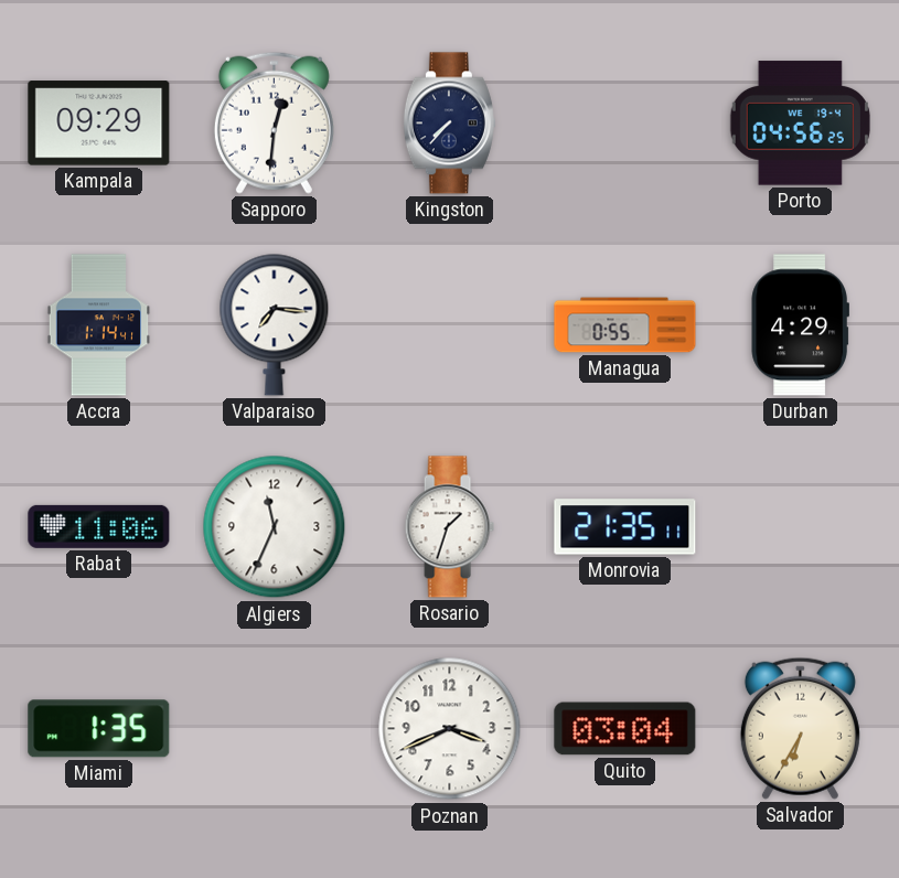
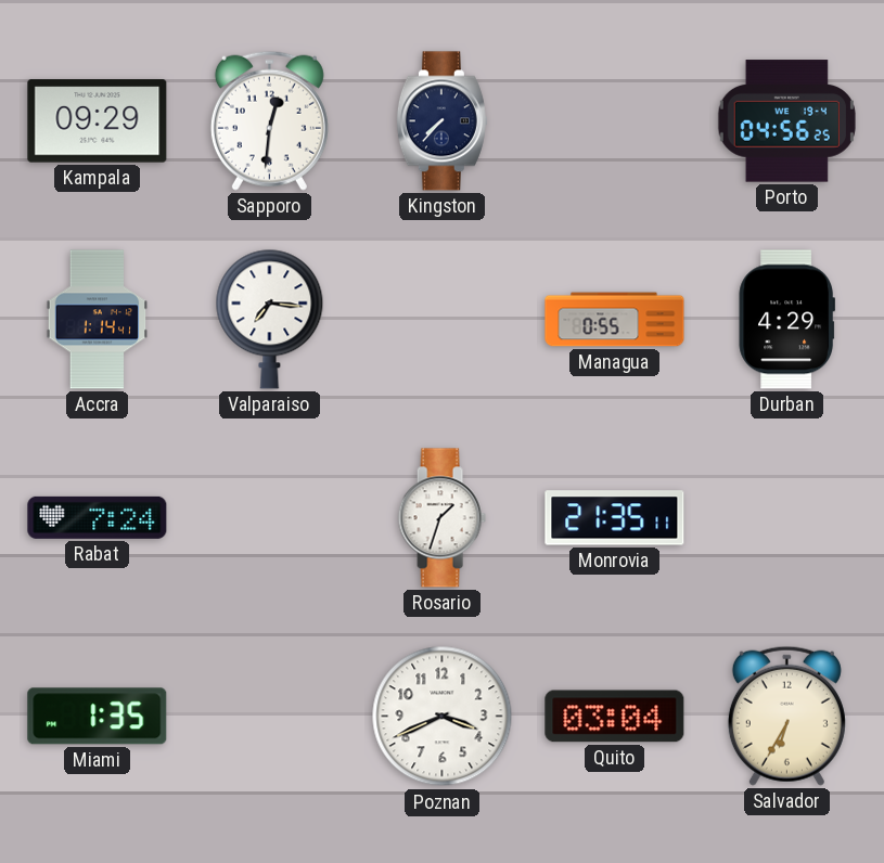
Rabat: 11:06 -> 7:24 (98, 517)
Algiers: 11:34 -> none (275, 527)
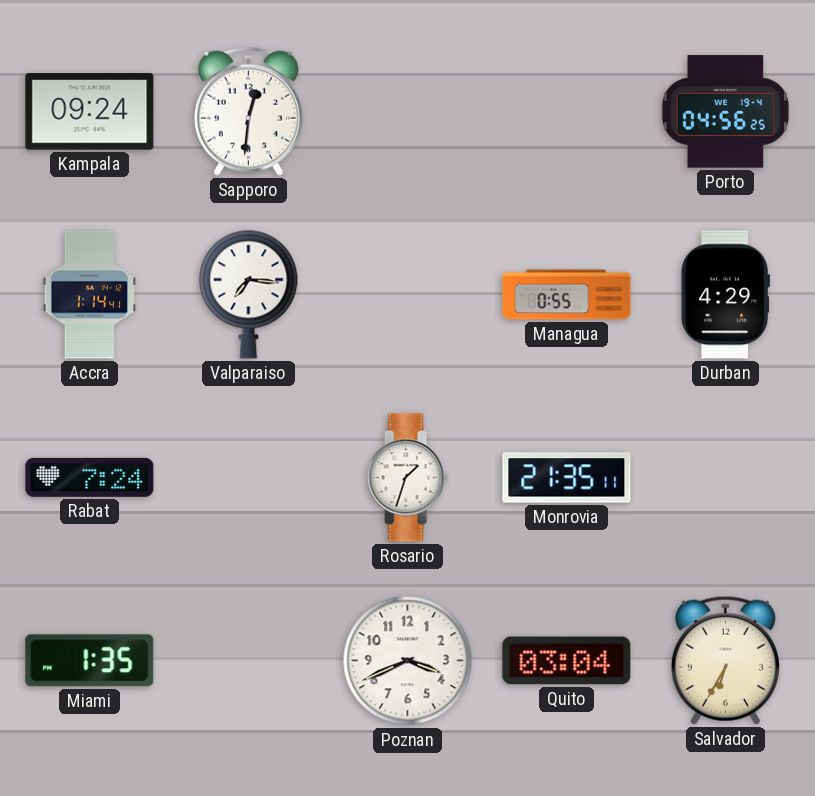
Kampala: 09:29 -> 09:24 (90, 112)
Kingston: 7:37 -> none (441, 121)
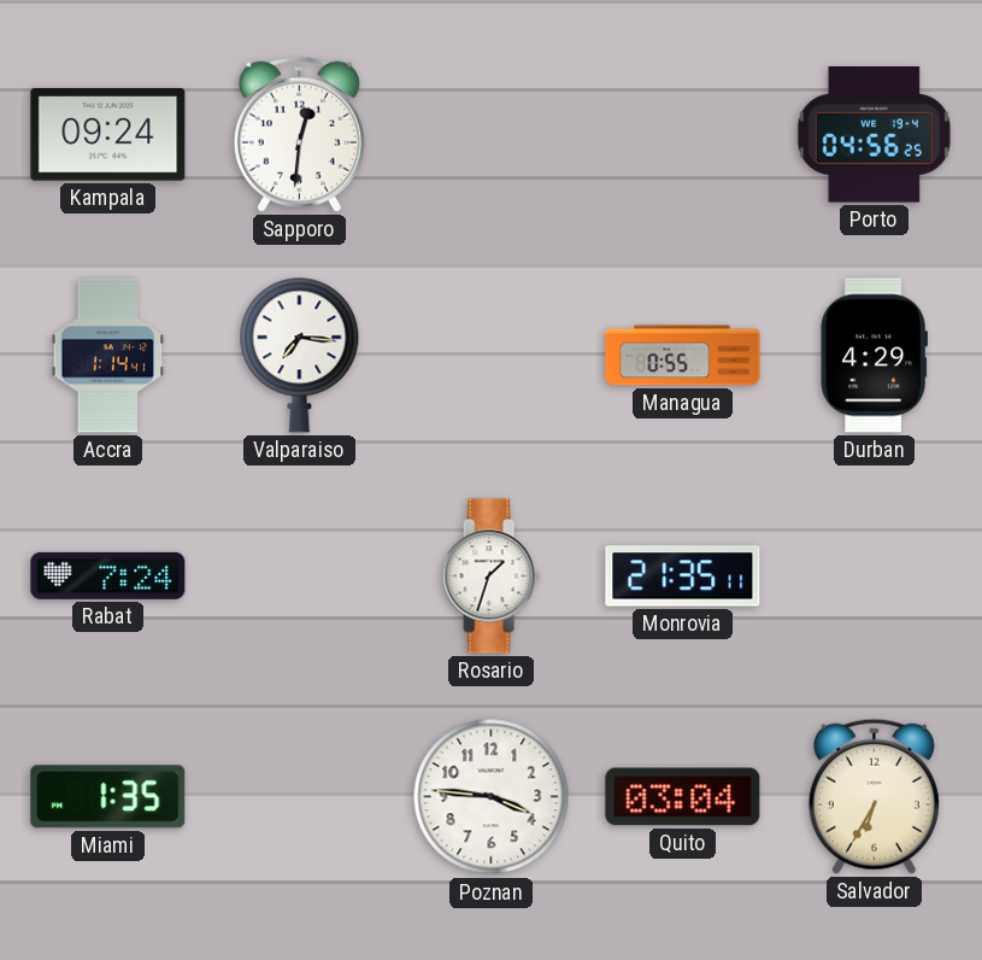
Poznan: 3:41 -> 3:46 (492, 797)
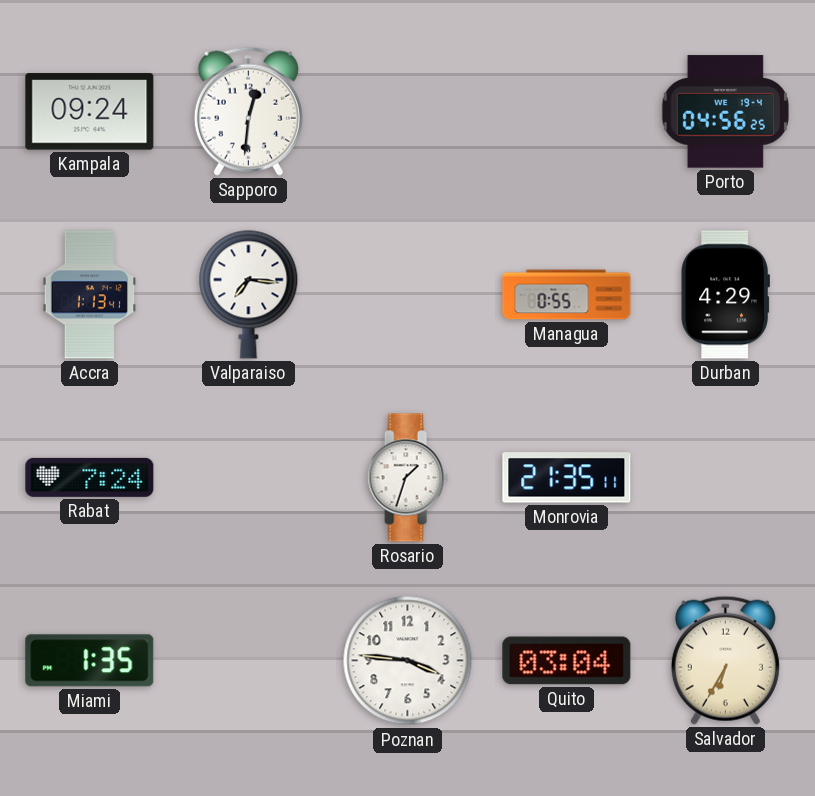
Accra: 1:14 -> 1:13 (90, 295)
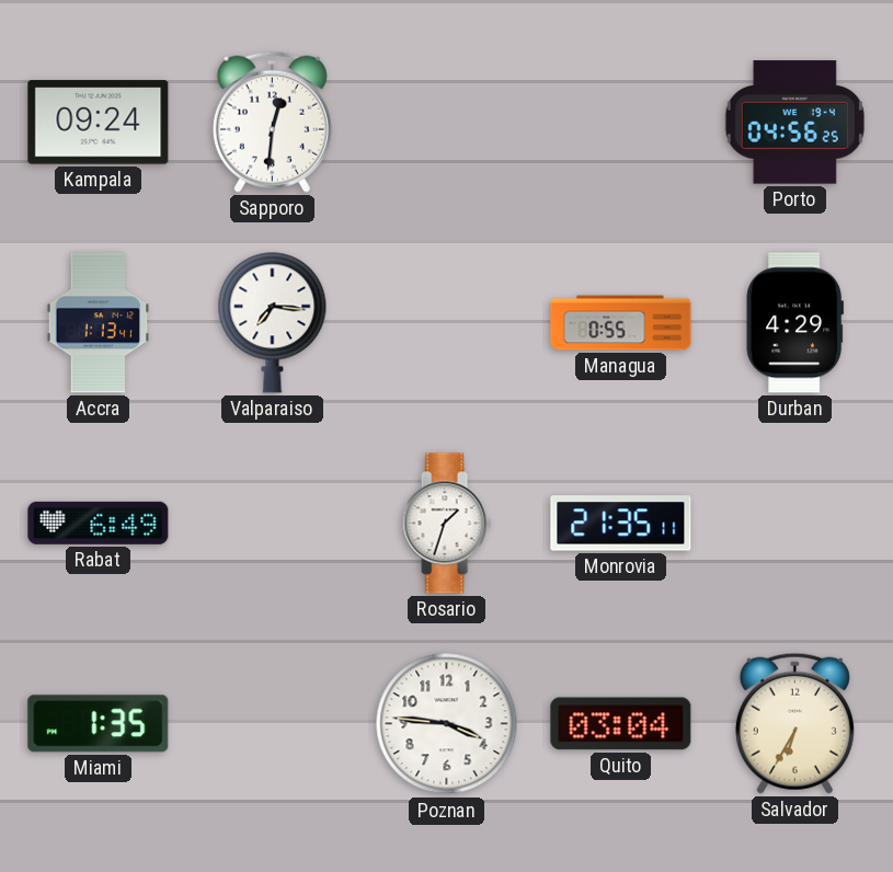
Rabat: 7:24 -> 6:49 (99, 523)
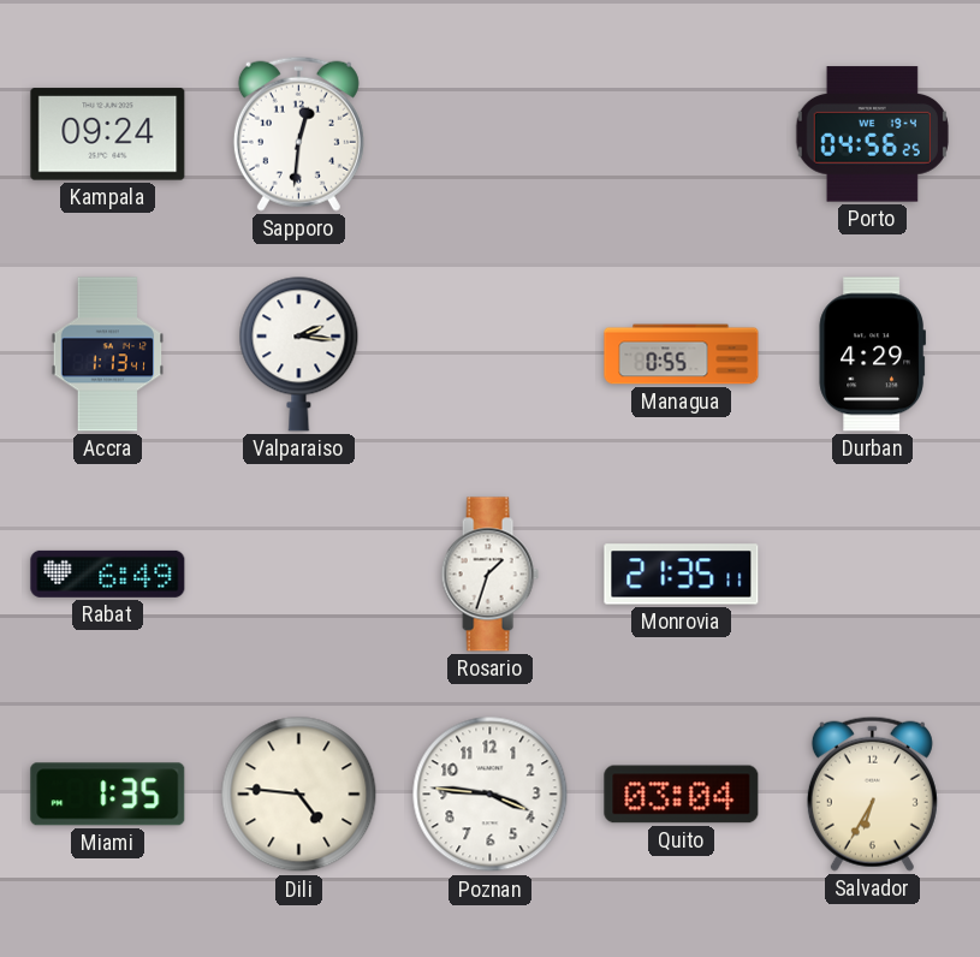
Valparaiso: 7:16 -> 2:16 (299, 353)
Dili: none -> 4:46 (299, 795)
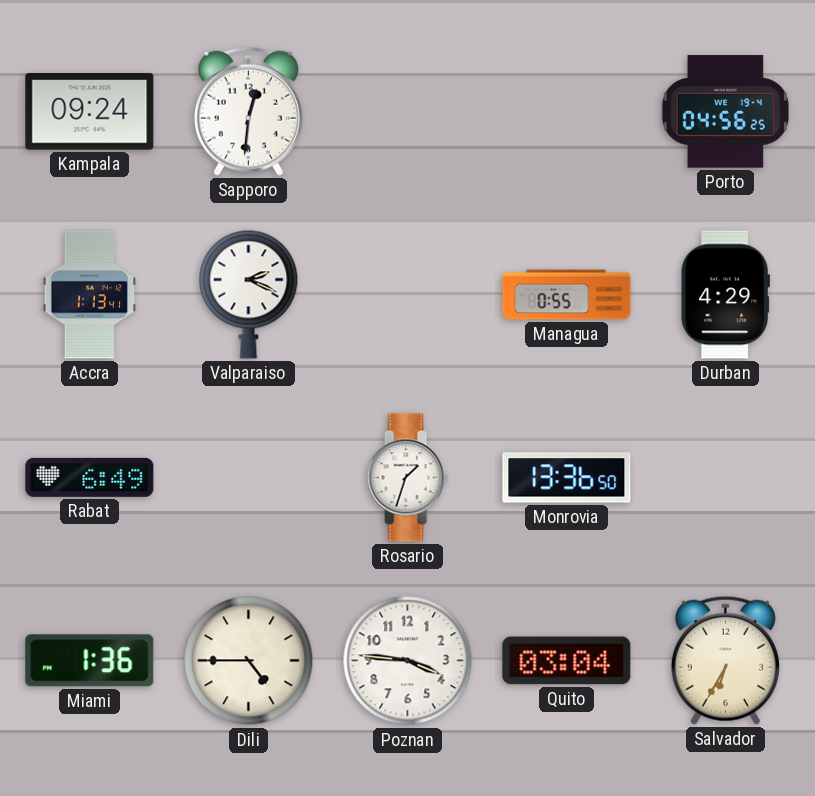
Valparaiso: 2:16 -> 2:19 (249, 294)
Monrovia: 21:35 -> 13:36 (567, 478)
Miami: 1:35 -> 1:36 (90, 661)
Dili: 4:46 -> 4:45 (249, 661)
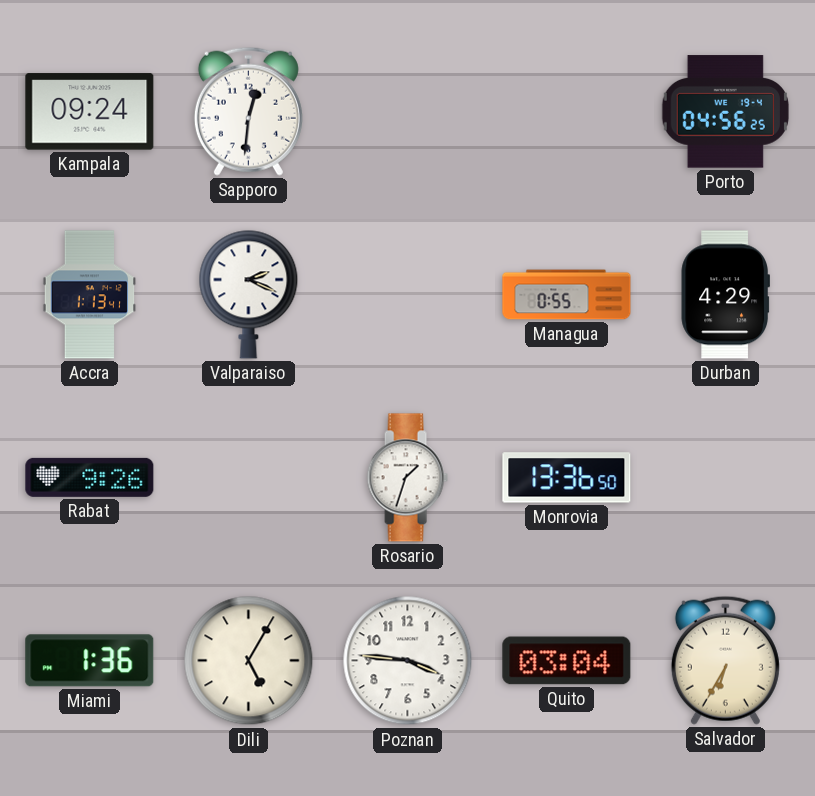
Rabat: 6:49 -> 9:26 (90, 477)
Dili: 4:45 -> 5:05 (249, 661)
